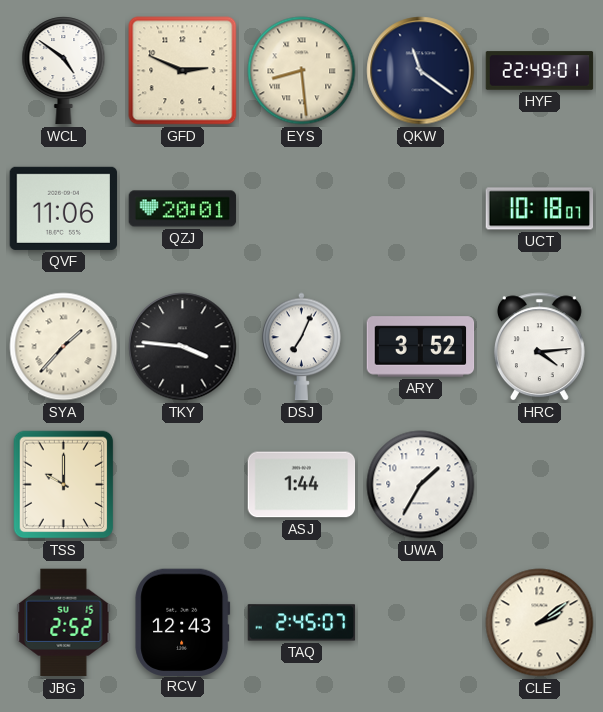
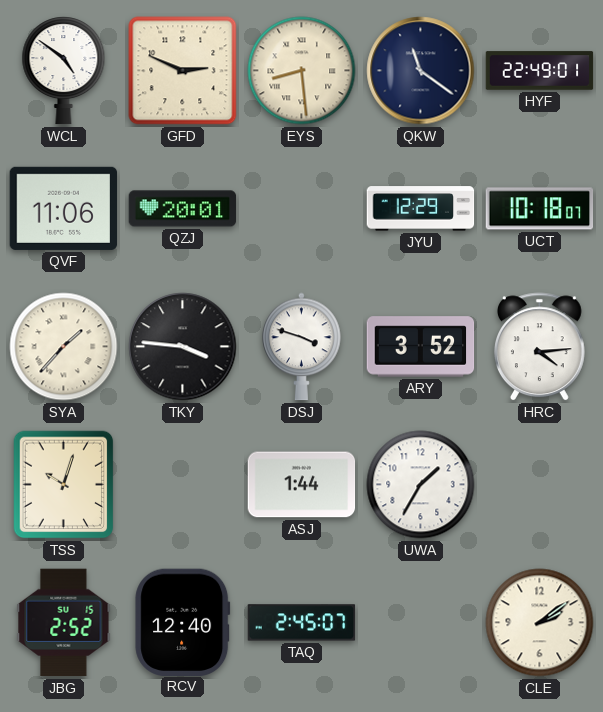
JYU: none -> 12:29 (421, 209)
DSJ: 7:04 -> 3:48 (302, 347)
TSS: 10:00 -> 10:03 (64, 485)
RCV: 12:43 -> 12:40 (183, 622)
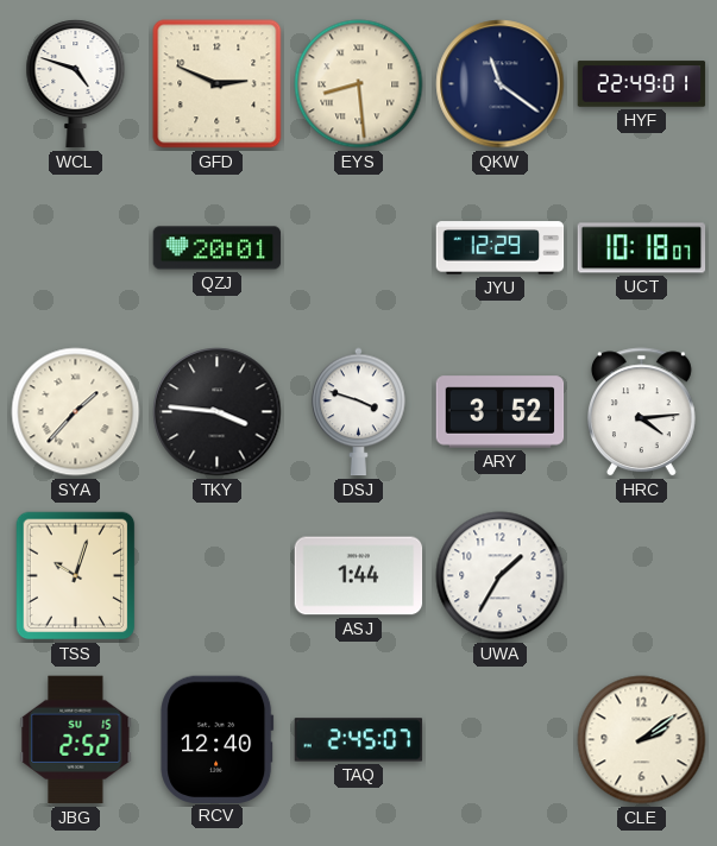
WCL: 4:51 -> 4:48 (76, 84)
QVF: 11:06 -> none (64, 208)
